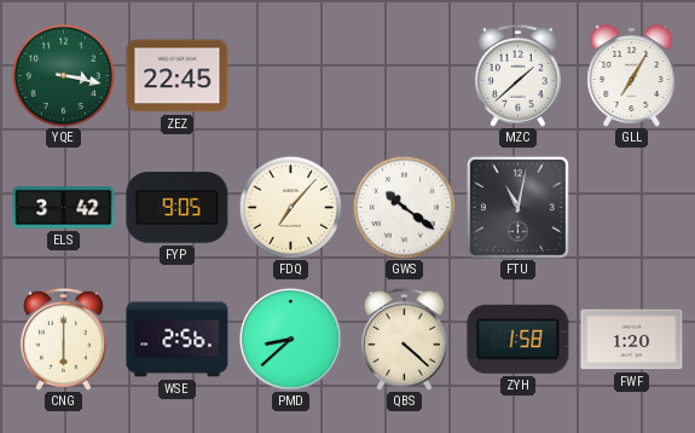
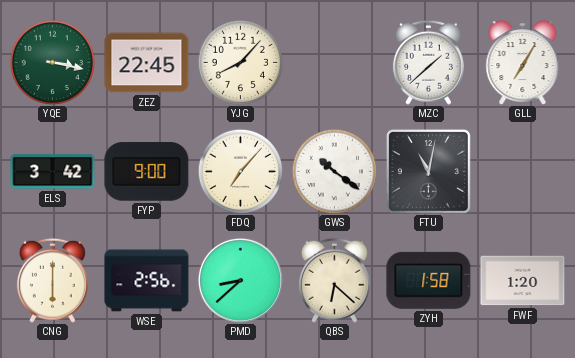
YJG: none -> 8:07 (240, 62)
FYP: 9:05 -> 9:00 (147, 172)
QBS: 4:22 -> 6:22 (334, 280)
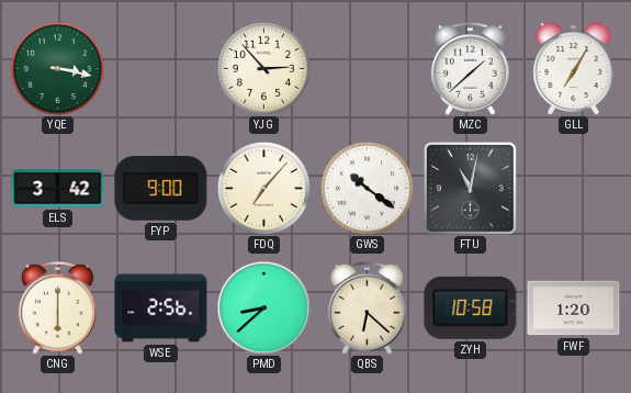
ZEZ: 22:45 -> none (147, 63)
YJG: 8:07 -> 2:53 (263, 68)
ZYH: 1:58 -> 10:58 (471, 307)
